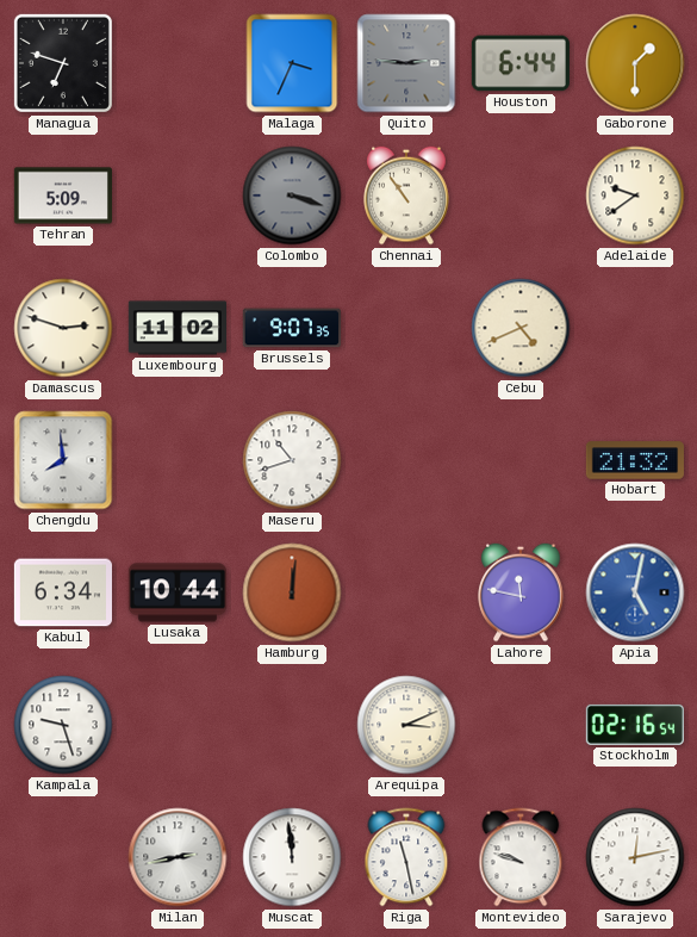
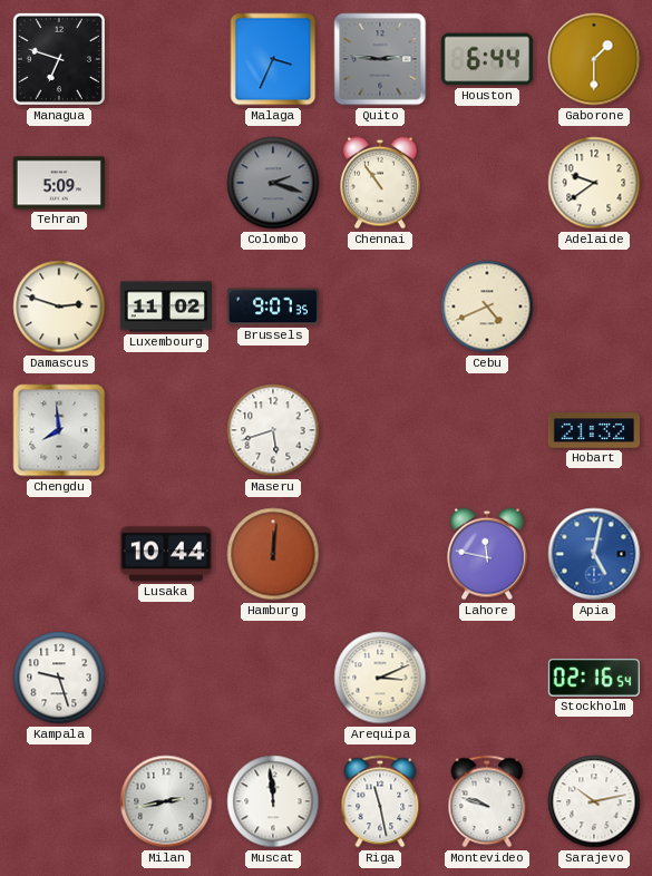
Colombo: 3:18 -> 2:18 (273, 183)
Maseru: 10:42 -> 5:42 (273, 430)
Kabul: 6:34 -> none (63, 592)
Sarajevo: 12:13 -> 10:13 (594, 801)
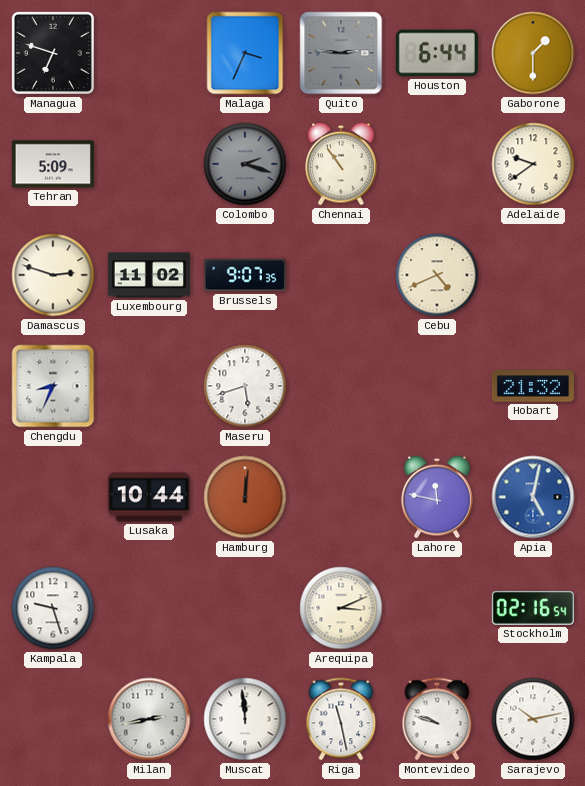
Chengdu: 7:59 -> 8:34 (53, 386)
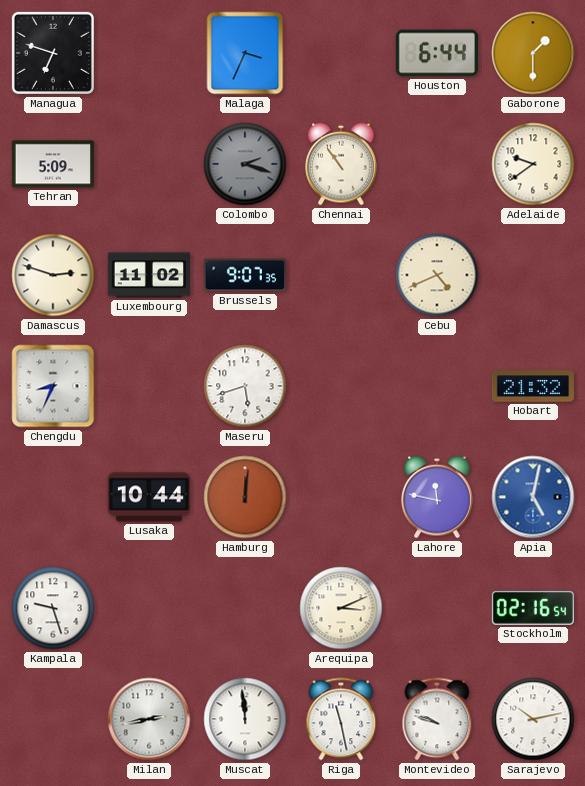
Quito: 2:46 -> none (341, 53)
